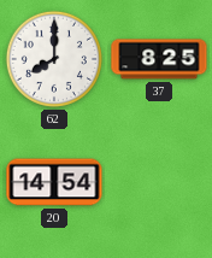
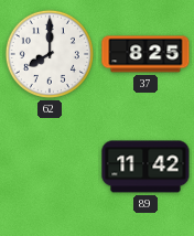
20: 14:54 -> none (54, 182)
89: none -> 11:42 (145, 167)
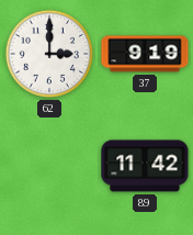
62: 8:00 -> 3:00 (49, 54)
37: 8:25 -> 9:19 (145, 54)
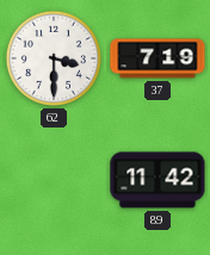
62: 3:00 -> 3:30 (54, 58)
37: 9:19 -> 7:19 (157, 58)
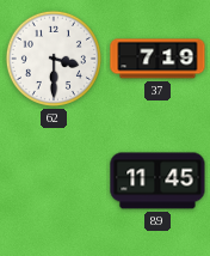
89: 11:42 -> 11:45 (157, 181)
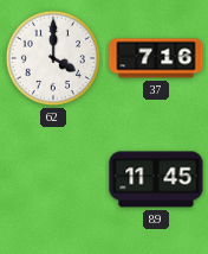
62: 3:30 -> 4:00 (53, 58)
37: 7:19 -> 7:16 (156, 58)
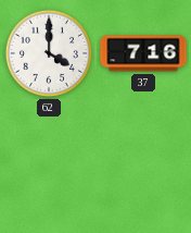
89: 11:45 -> none (156, 179)
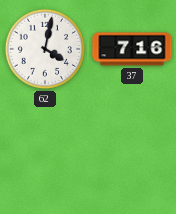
62: 4:00 -> 4:02 (45, 49)
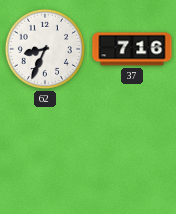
62: 4:02 -> 8:34 (45, 49)
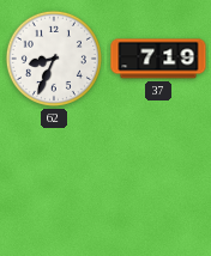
37: 7:16 -> 7:19 (158, 59)
